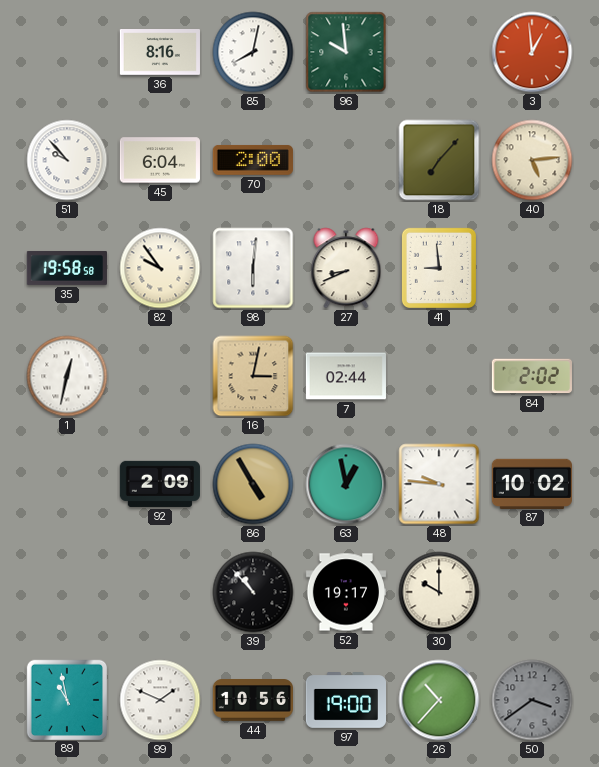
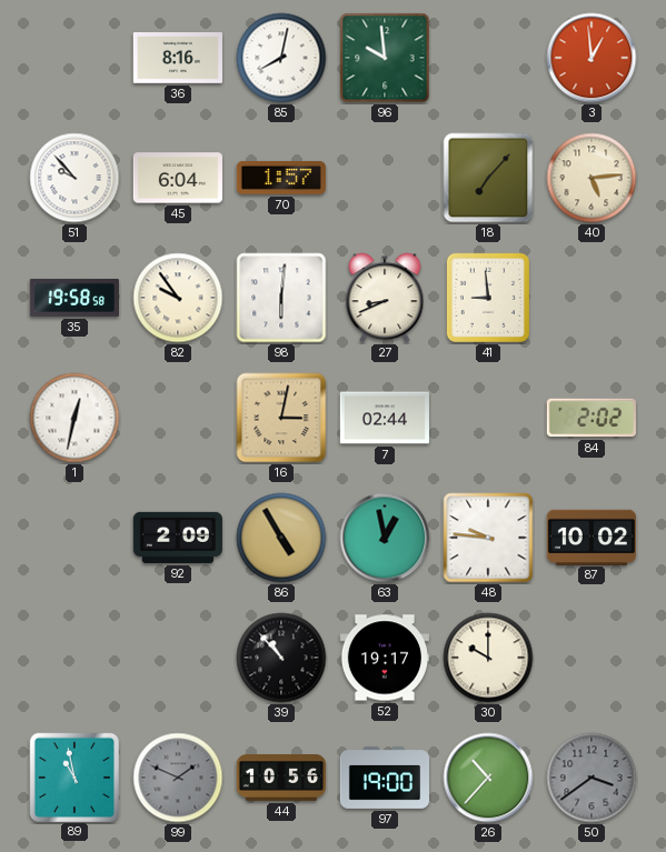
70: 2:00 -> 1:57 (281, 178)
99 dial: white -> grey (178, 778)
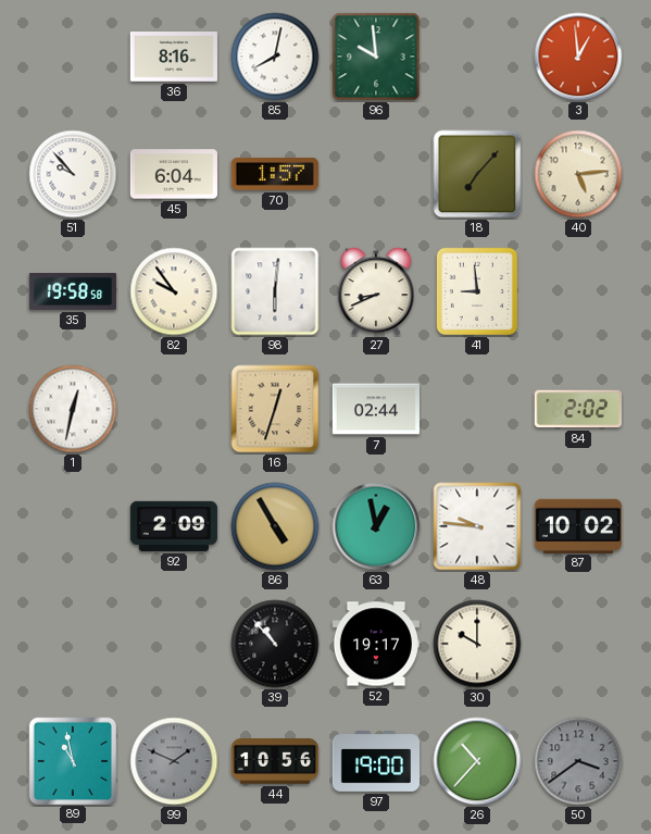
16: 3:02 -> 12:33 (275, 409)
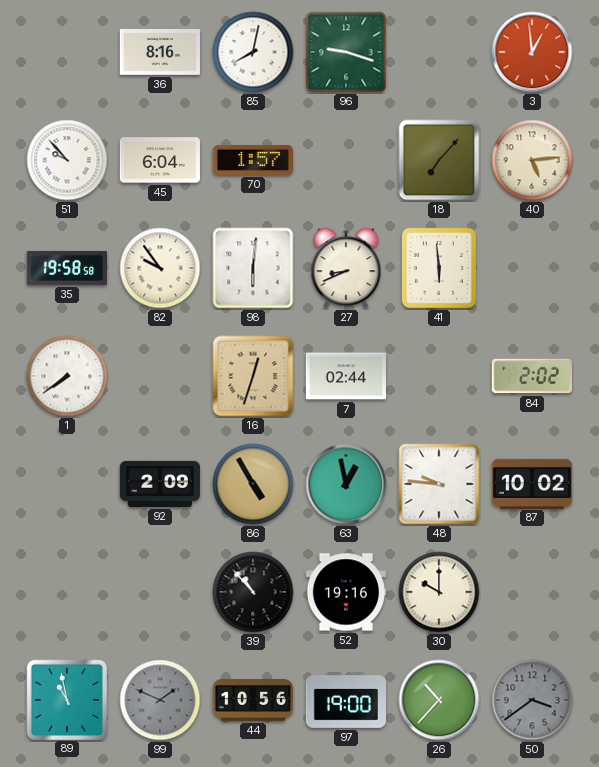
96: 9:59 -> 9:18 (346, 52)
41: 8:59 -> 5:59 (439, 268)
1: 12:32 -> 7:39 (67, 376)
52: 19:17 -> 19:16 (346, 592)
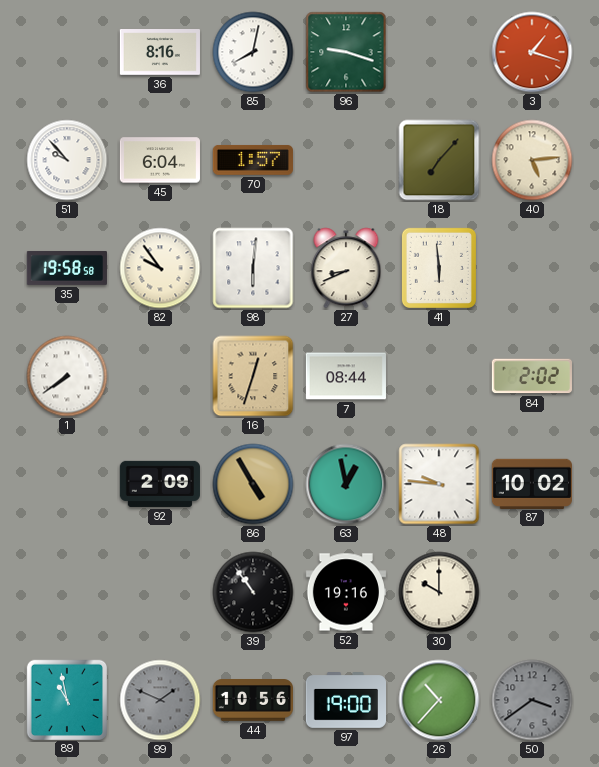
3: 12:59 -> 1:18 (532, 52)
7: 02:44 -> 08:44 (346, 376)
39: 10:53 -> 10:54 (253, 592)
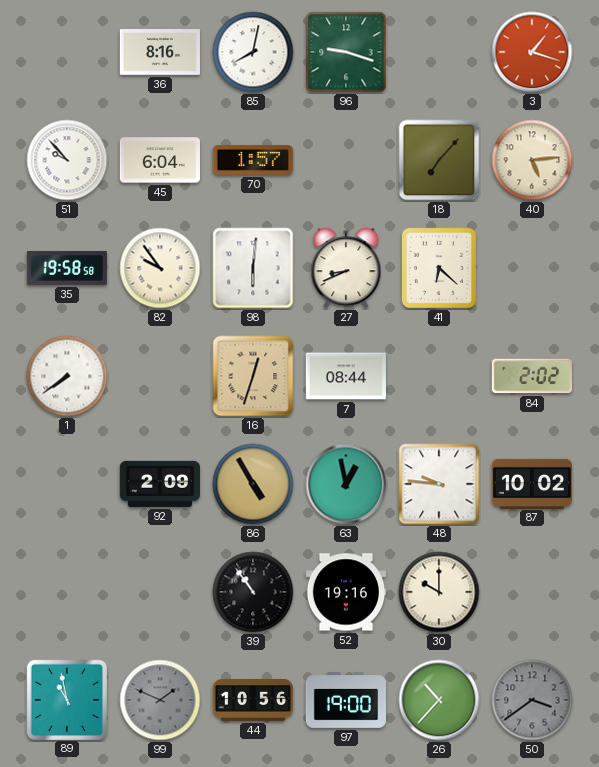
41: 5:59 -> 6:22 (439, 268)
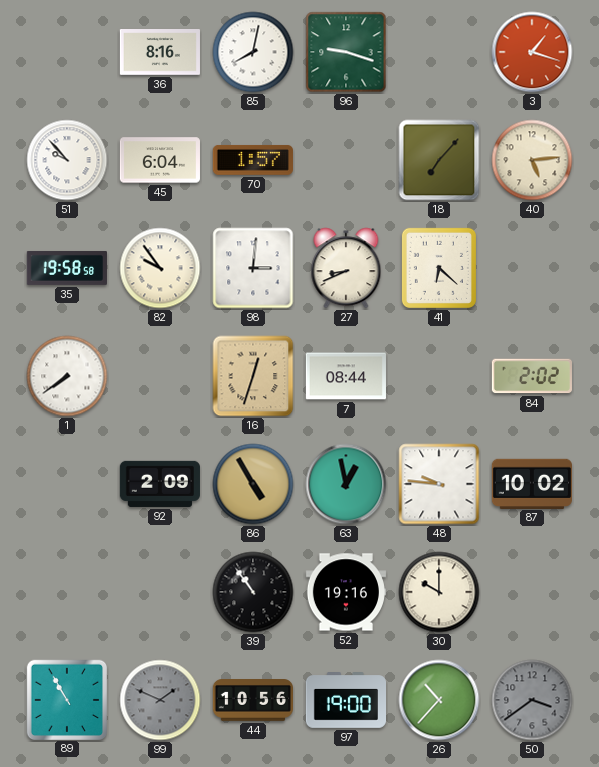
98: 6:01 -> 3:01 (253, 268)
89: 10:58 -> 10:55 (66, 699)
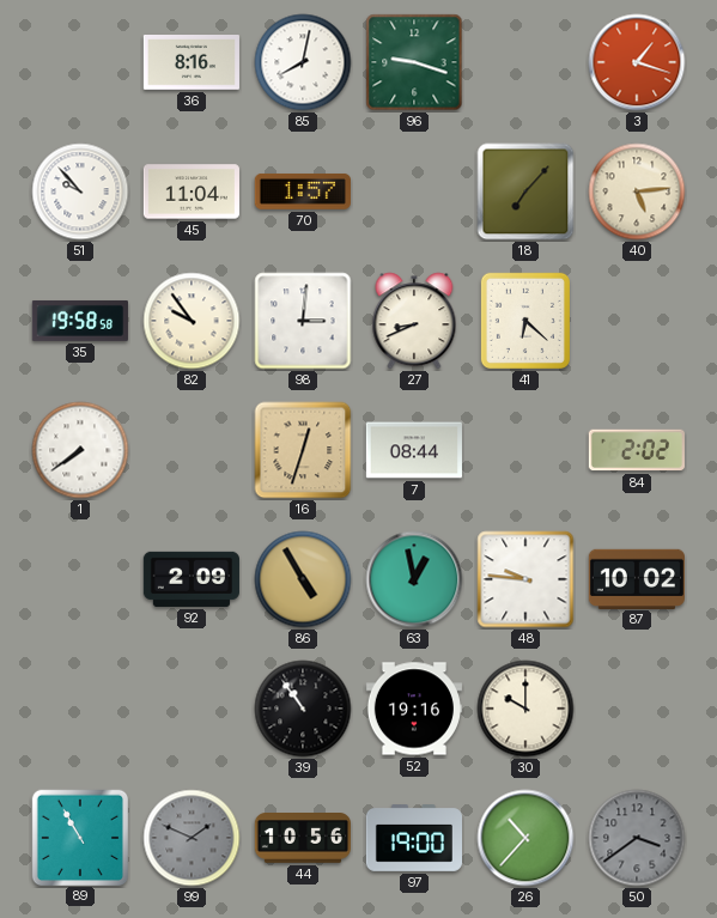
45: 6:04 -> 11:04 (192, 191)
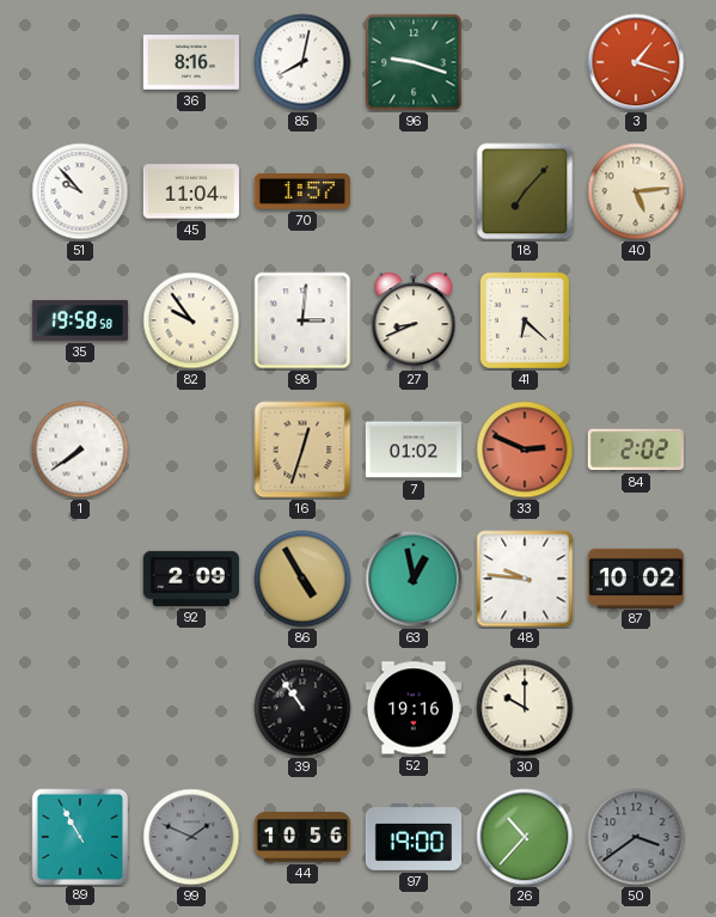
7: 08:44 -> 01:02 (414, 450)
33: none -> 2:49 (525, 450)
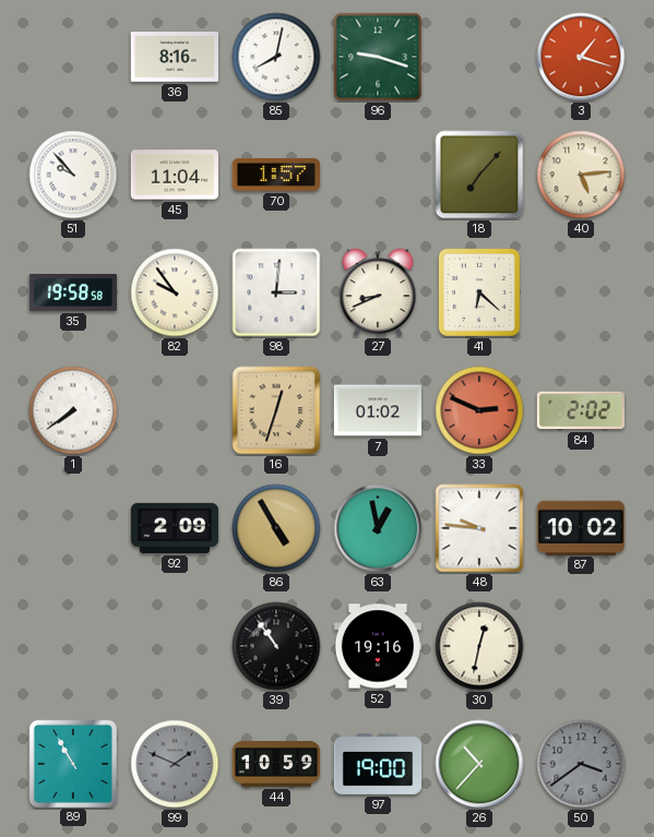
30: 10:00 -> 12:32 (479, 646)
44: 10:56 -> 10:59 (275, 765)
